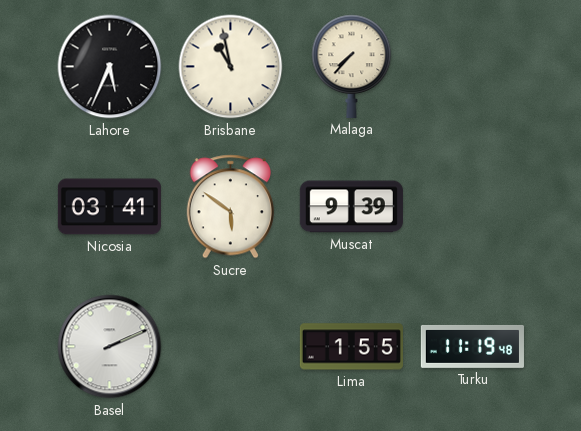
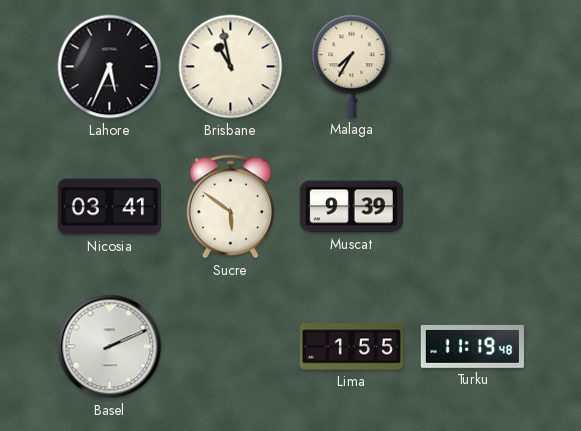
Malaga: 7:37 -> 7:35 (352, 66)
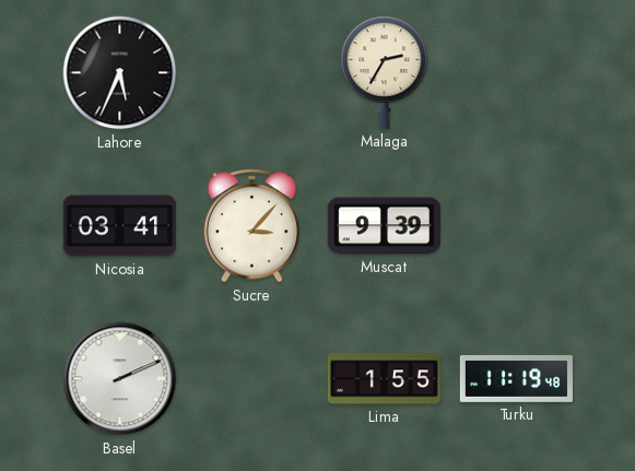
Brisbane: 10:58 -> none (231, 67)
Malaga: 7:35 -> 2:35 (385, 72)
Sucre: 5:51 -> 3:07 (251, 226)
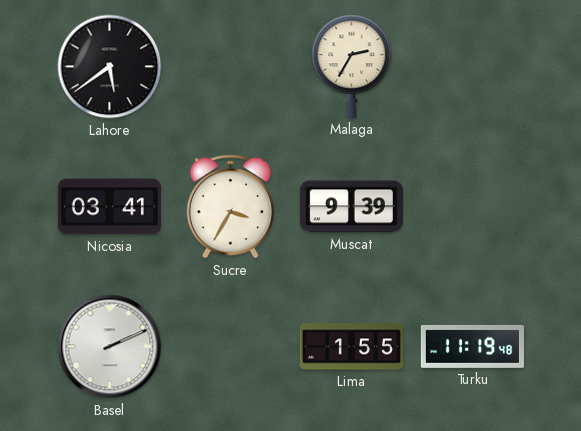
Lahore: 5:34 -> 5:39 (110, 67)
Sucre: 3:07 -> 3:35 (230, 207)
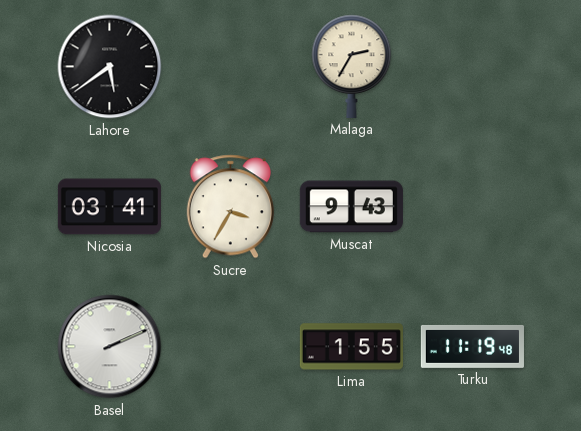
Muscat: 9:39 -> 9:43 (351, 207)
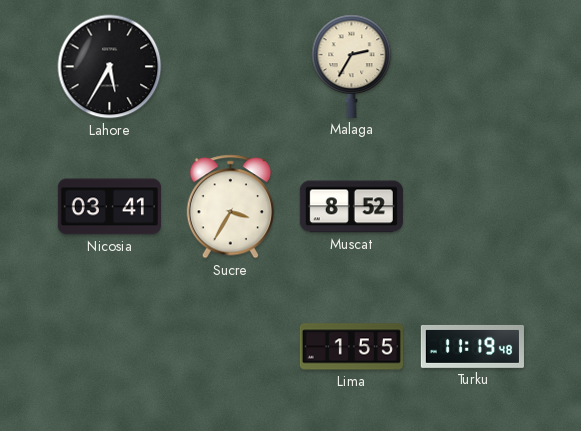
Lahore: 5:39 -> 5:35 (110, 67)
Muscat: 9:43 -> 8:52 (351, 207)
Basel: 2:11 -> none (110, 347)
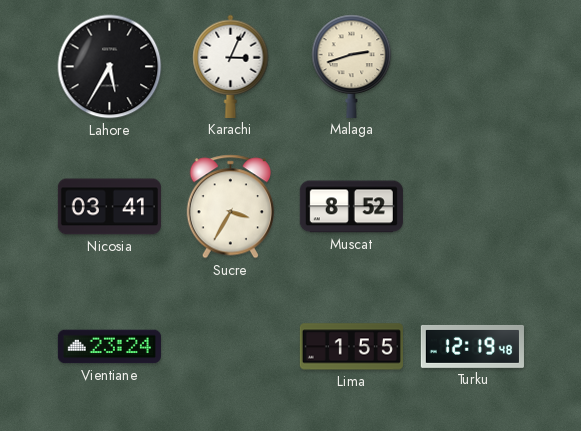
Karachi: none -> 3:04 (231, 66)
Malaga: 2:35 -> 2:42 (352, 66)
Vientiane: none -> 23:24 (109, 347)
Turku: 11:19 -> 12:19 (472, 346)
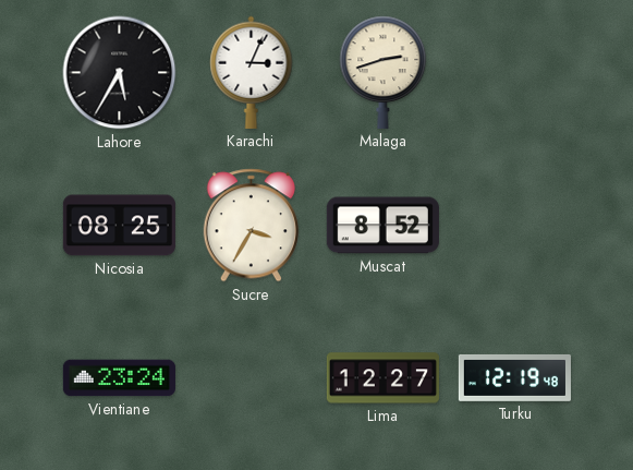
Nicosia: 03:41 -> 08:25 (119, 226)
Lima: 1:55 -> 12:27 (382, 378)
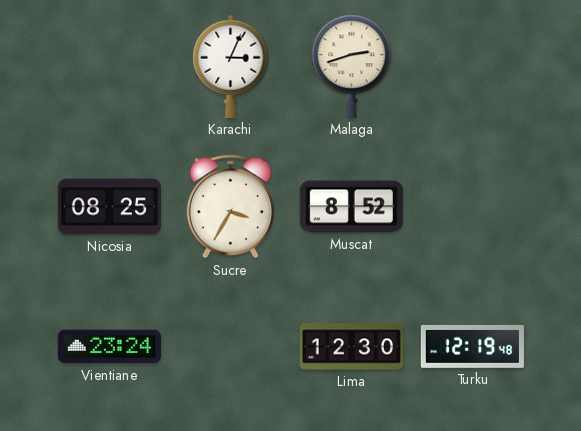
Lahore: 5:35 -> none (120, 73)
Lima: 12:27 -> 12:30 (351, 347)
